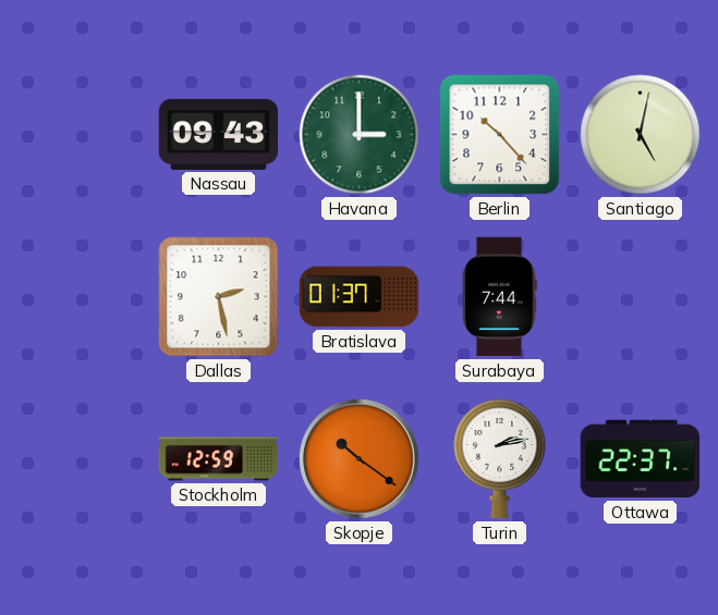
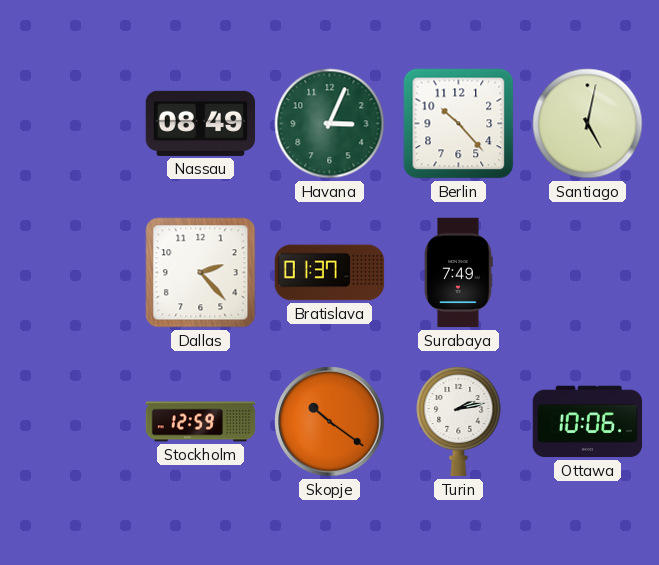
Nassau: 09:43 -> 08:49 (201, 123)
Havana: 3:00 -> 3:04 (330, 124)
Dallas: 2:28 -> 2:23 (201, 273)
Surabaya: 7:44 -> 7:49 (458, 273)
Ottawa: 22:37 -> 10:06 (588, 422)
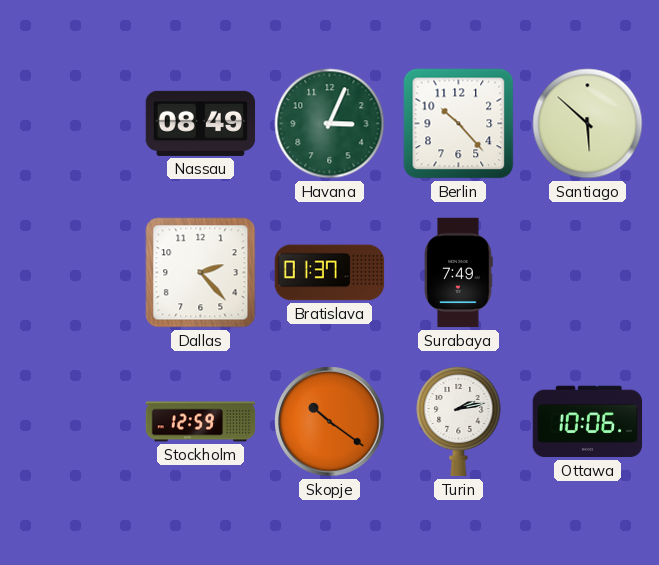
Santiago: 5:02 -> 5:52 (588, 124)
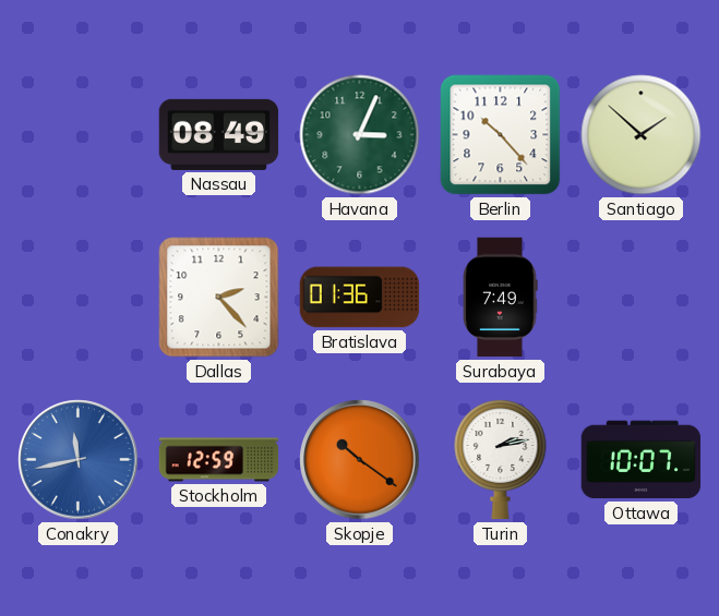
Santiago: 5:52 -> 1:52 (642, 135)
Bratislava: 01:37 -> 01:36 (360, 298)
Conakry: none -> 11:43 (79, 460)
Ottawa: 10:06 -> 10:07 (642, 460)
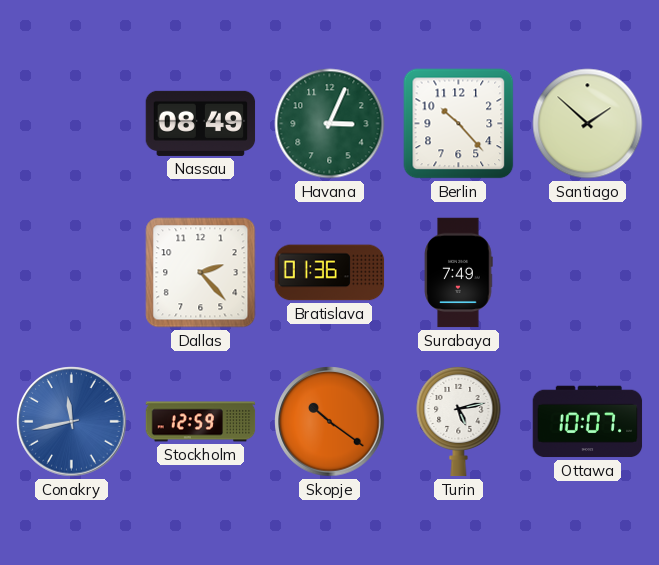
Turin: 2:13 -> 5:13 (459, 421)
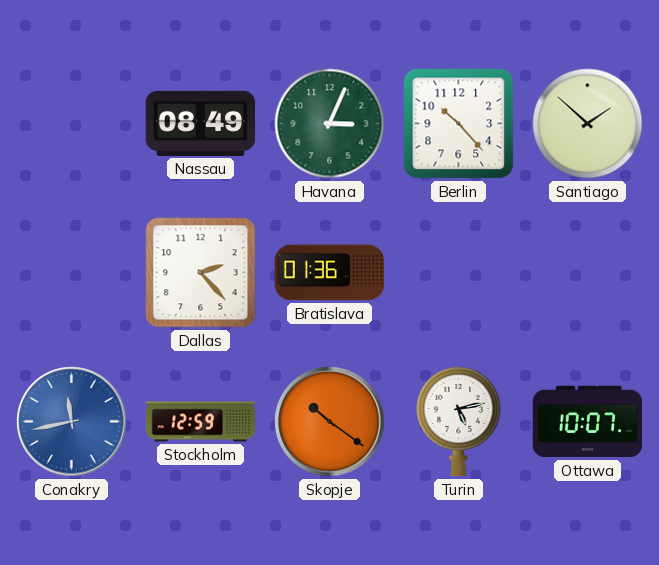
Surabaya: 7:49 -> none (458, 273)
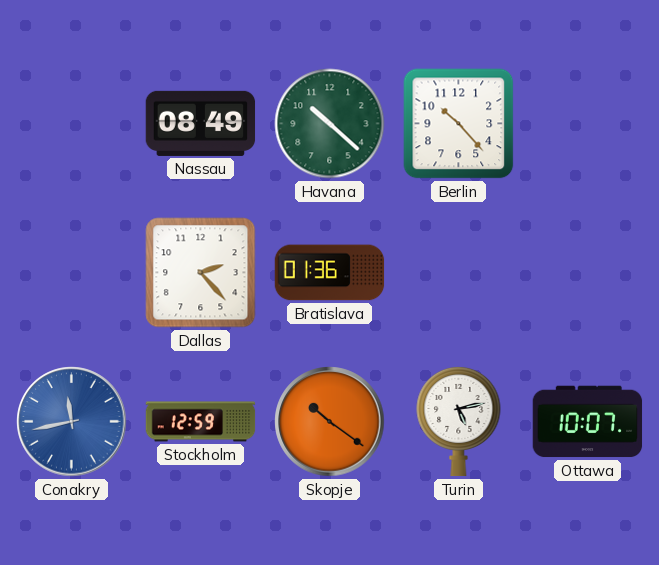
Havana: 3:04 -> 10:22 (330, 124)
Santiago: 1:52 -> none (588, 124)
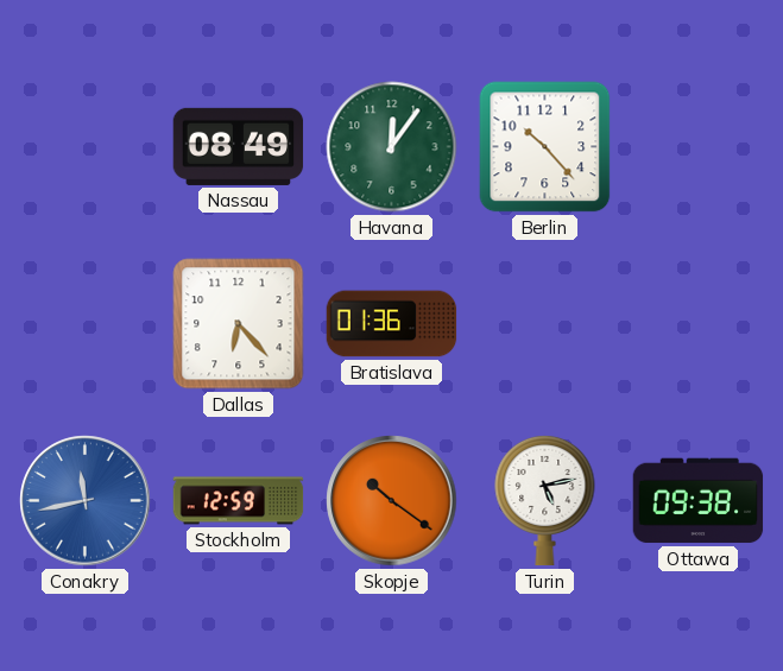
Havana: 10:22 -> 12:06 (392, 147)
Dallas: 2:23 -> 6:23 (239, 324)
Ottawa: 10:07 -> 09:38 (699, 501)
